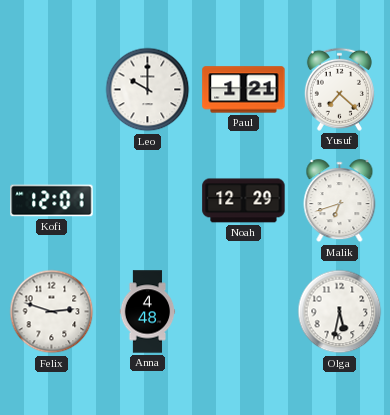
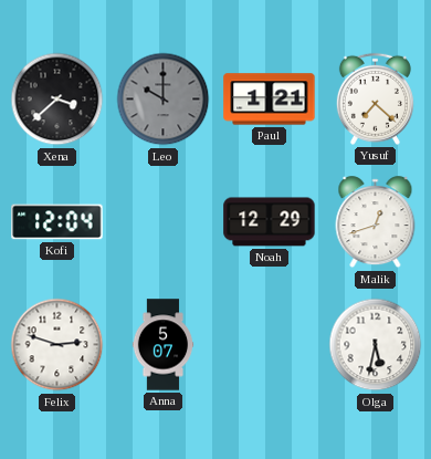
Xena: none -> 3:38 (57, 100)
Leo dial: white -> grey (164, 100)
Kofi: 12:01 -> 12:04 (57, 222)
Malik: 6:42 -> 12:42 (376, 222)
Anna: 4:48 -> 5:07 (164, 345)
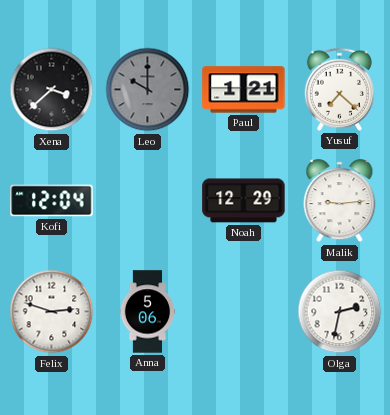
Malik: 12:42 -> 9:14 (340, 201)
Anna: 5:07 -> 5:06 (148, 312)
Olga: 5:32 -> 2:32 (340, 312)
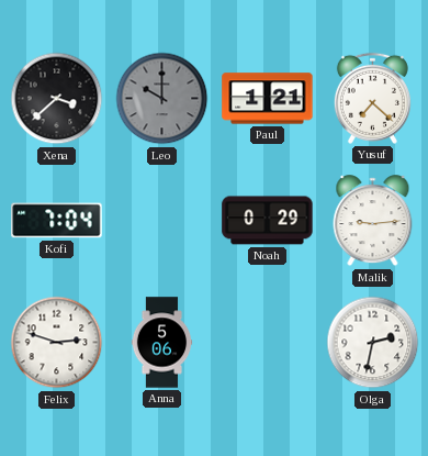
Kofi: 12:04 -> 7:04 (57, 221)
Noah: 12:29 -> 0:29 (268, 221)
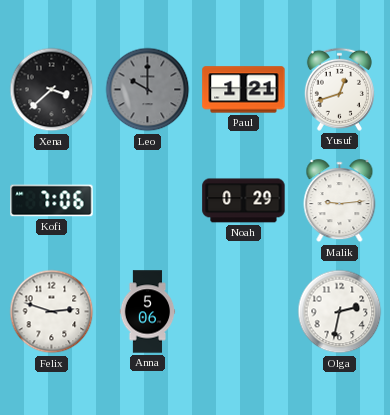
Yusuf: 7:22 -> 12:42 (339, 89)
Kofi: 7:04 -> 7:06 (52, 201)
